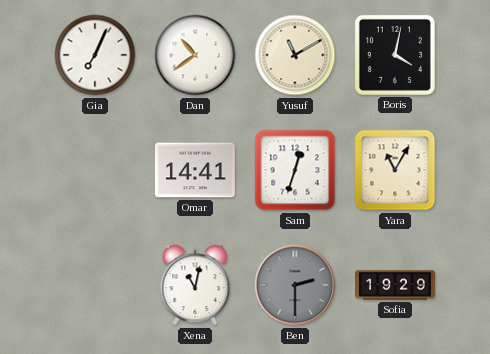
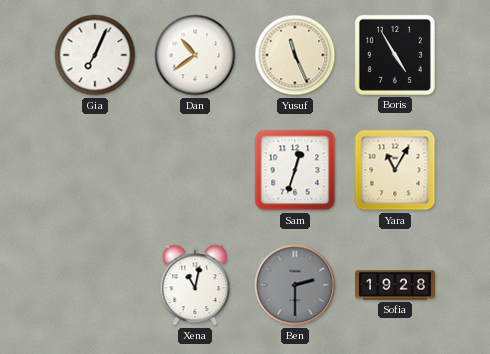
Yusuf: 11:10 -> 11:26 (295, 55)
Boris: 4:02 -> 4:55 (395, 55)
Omar: 14:41 -> none (195, 170)
Sofia: 19:29 -> 19:28 (396, 285)
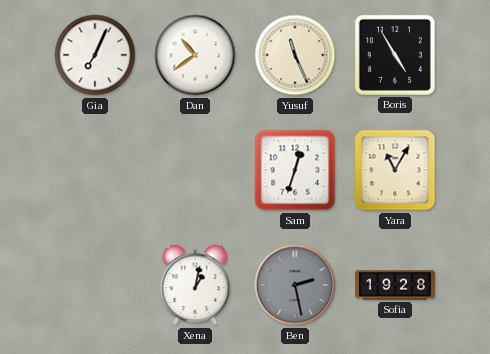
Xena: 11:02 -> 1:02 (195, 285)
Ben: 2:30 -> 2:28 (295, 285)
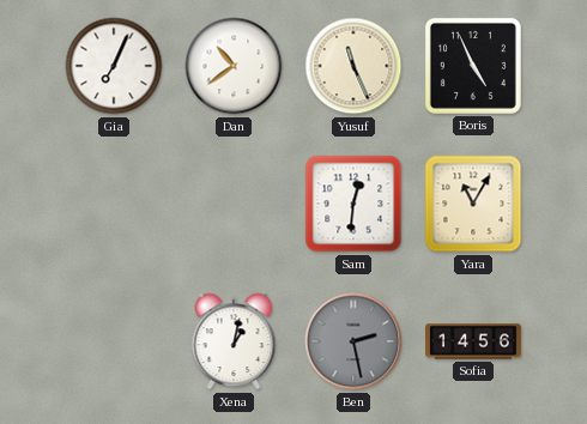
Boris: 4:55 -> 4:56 (473, 66)
Sam: 12:33 -> 12:31 (353, 204)
Sofia: 19:28 -> 14:56 (474, 341)
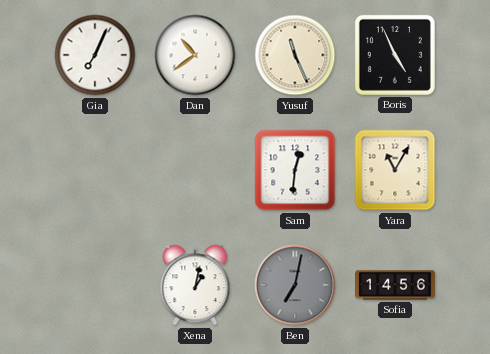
Ben: 2:28 -> 7:02 (295, 285)
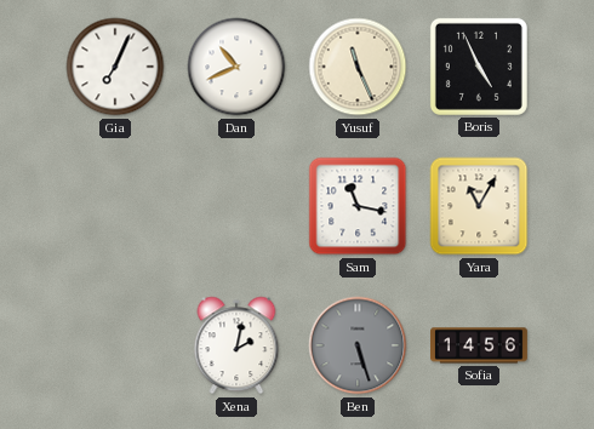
Dan: 10:39 -> 10:41 (236, 67)
Sam: 12:31 -> 11:17 (358, 206)
Xena: 1:02 -> 2:02 (236, 345)
Ben: 7:02 -> 5:27 (358, 345)
